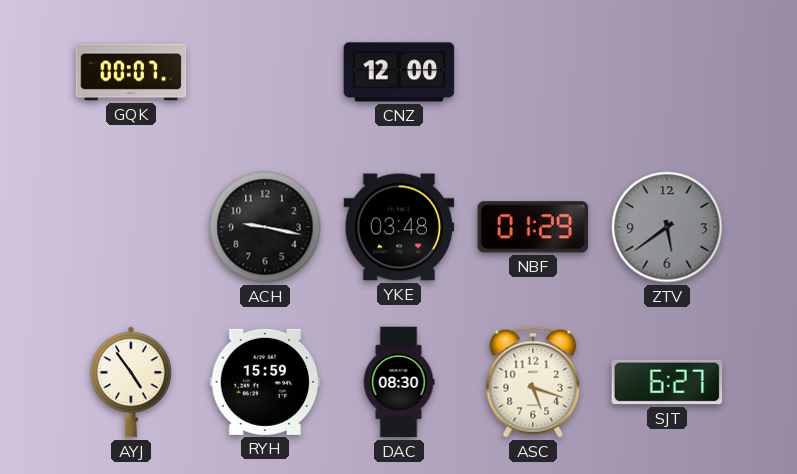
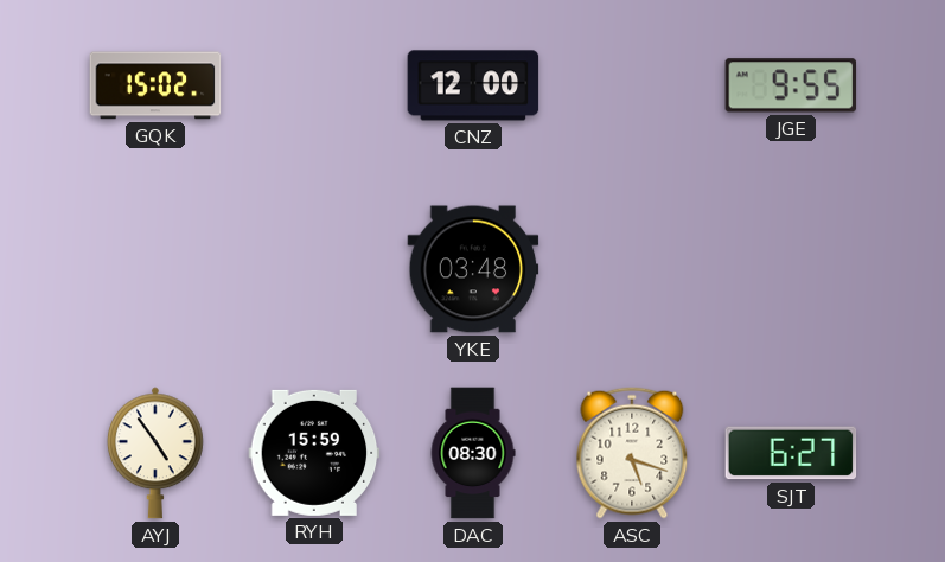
GQK: 00:07 -> 15:02 (155, 85)
JGE: none -> 9:55 (791, 85)
ACH: 9:17 -> none (265, 227)
NBF: 01:29 -> none (533, 227)
ZTV: 5:39 -> none (667, 227)
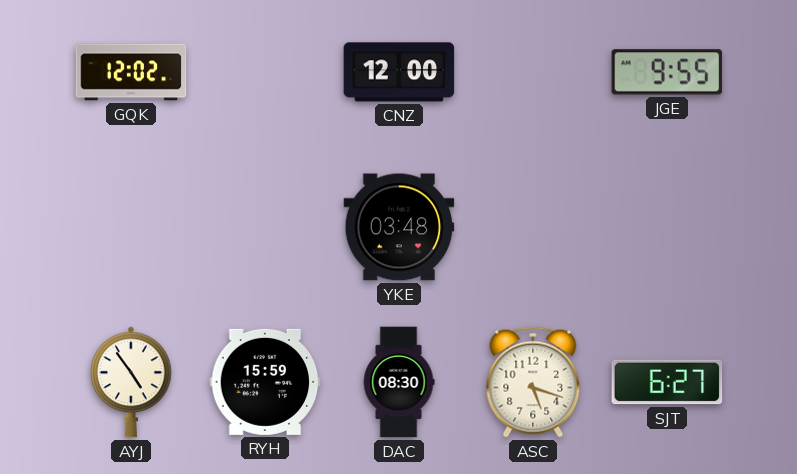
GQK: 15:02 -> 12:02 (131, 72)
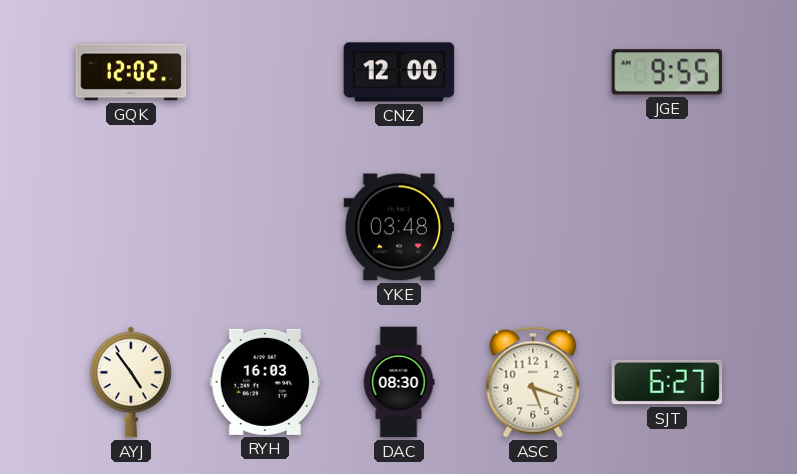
RYH: 15:59 -> 16:03 (265, 382)
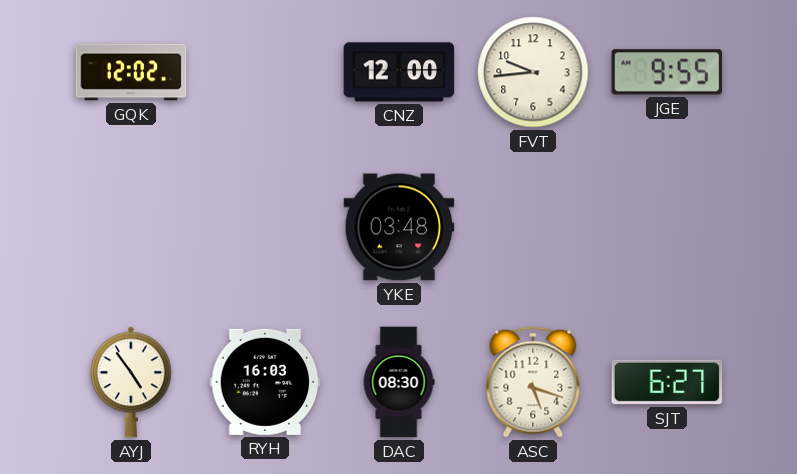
FVT: none -> 9:44 (533, 72)
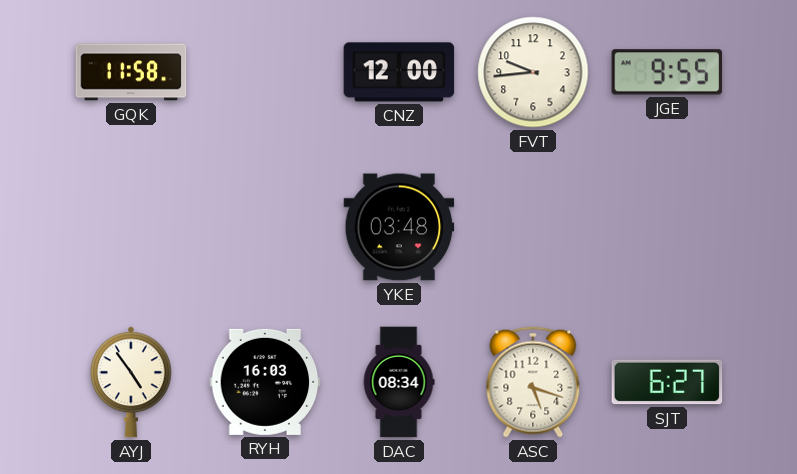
GQK: 12:02 -> 11:58 (131, 72)
DAC: 08:30 -> 08:34 (399, 382)
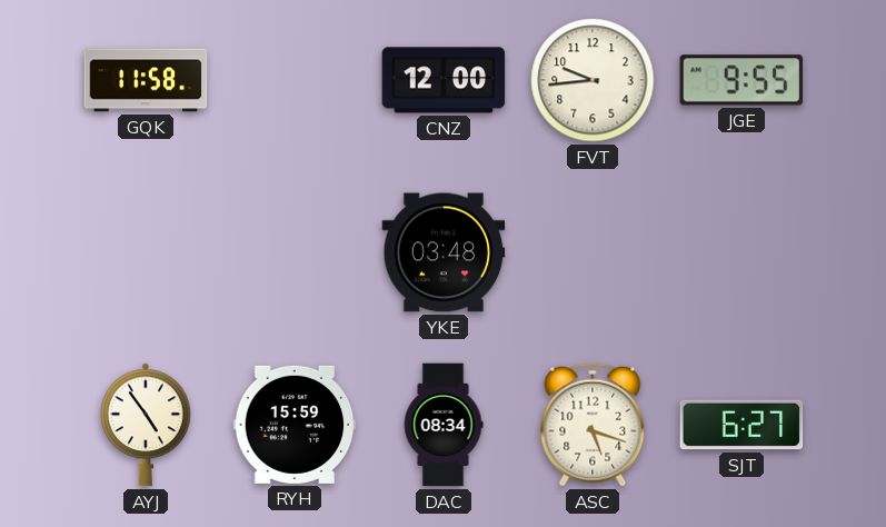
RYH: 16:03 -> 15:59 (295, 425)
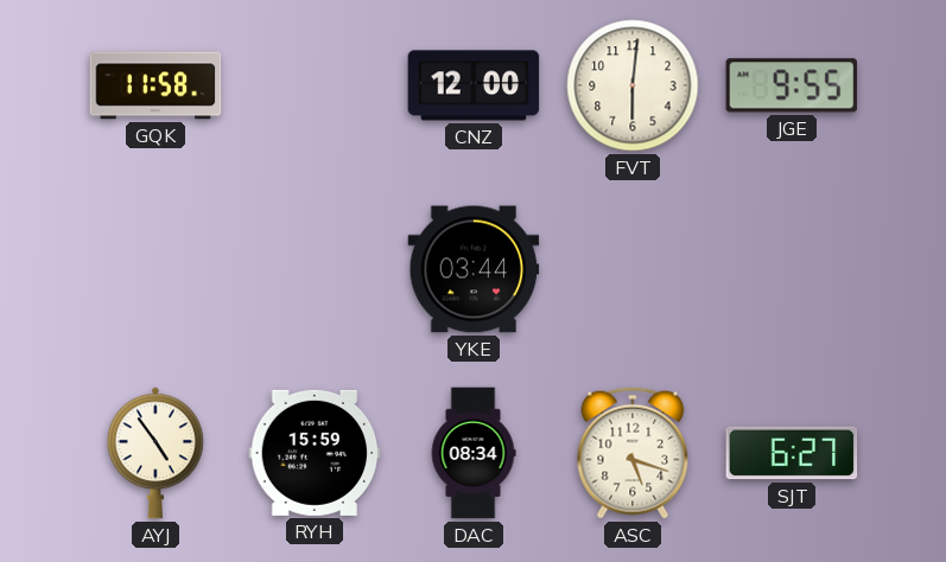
FVT: 9:44 -> 6:01 (633, 85)
YKE: 03:48 -> 03:44 (474, 269)
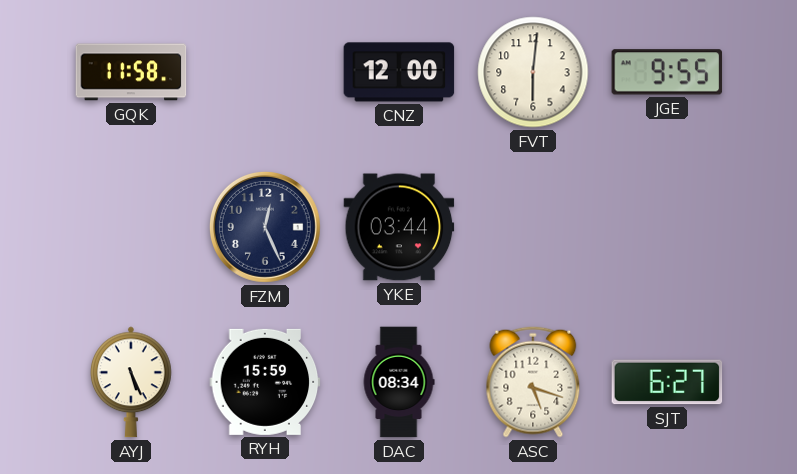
FZM: none -> 12:26 (265, 227)
AYJ: 4:54 -> 5:26 (131, 382)
